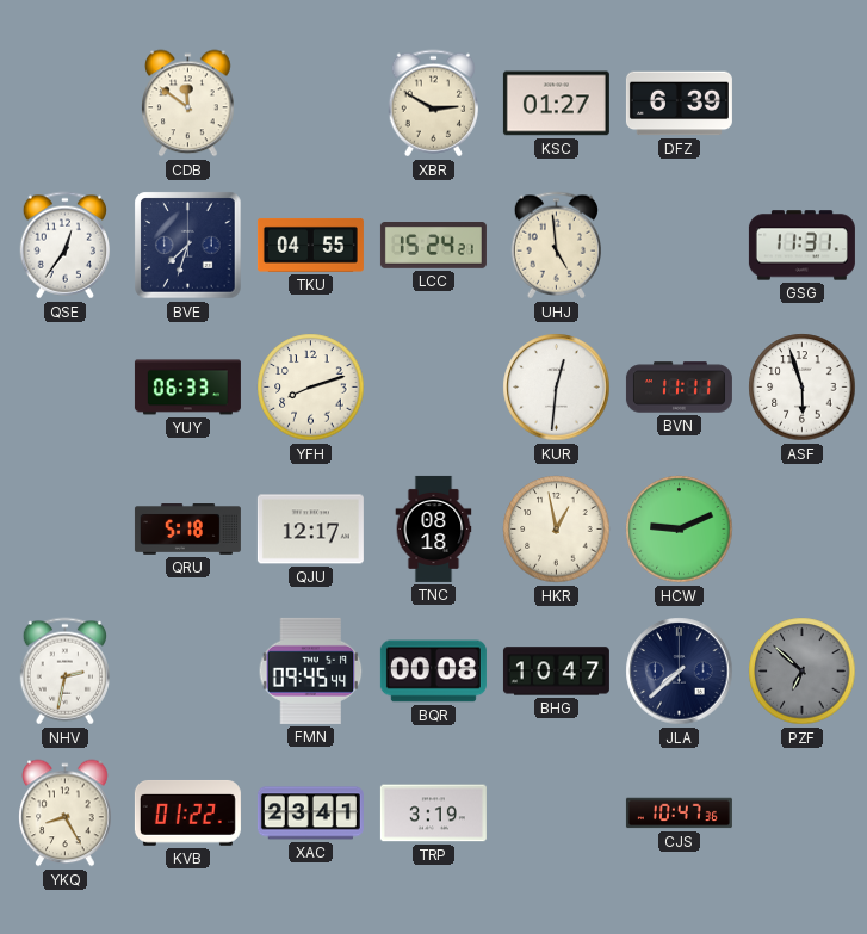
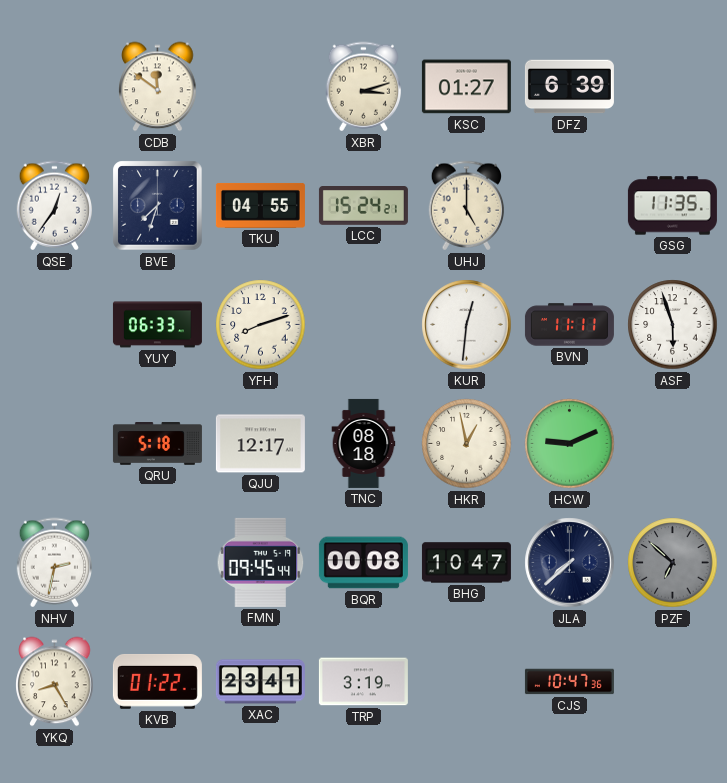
XBR: 2:50 -> 3:12 (363, 87)
UHJ: 4:59 -> 5:00 (466, 206)
GSG: 11:31 -> 11:35 (672, 206)
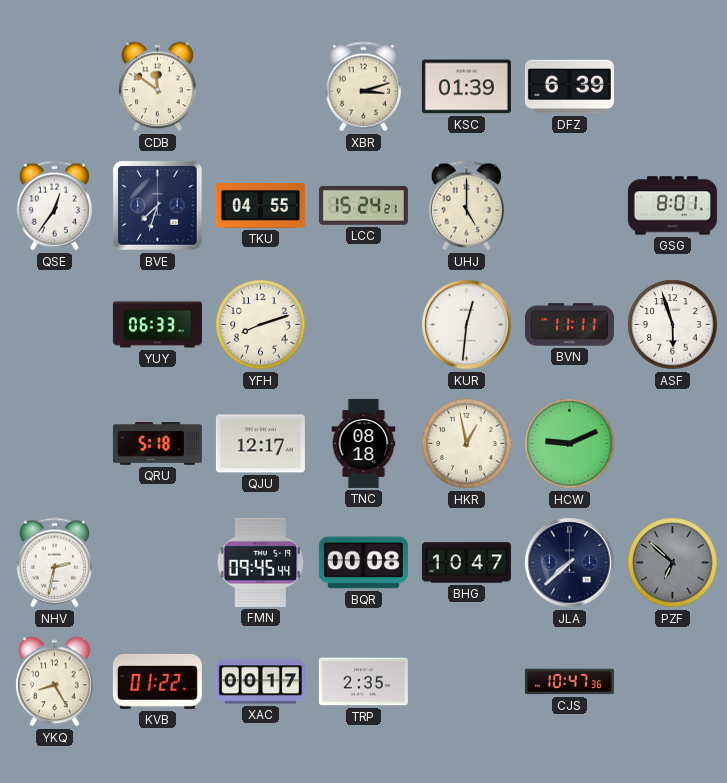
KSC: 01:27 -> 01:39 (466, 87)
GSG: 11:35 -> 8:01 (672, 206)
XAC: 23:41 -> 00:17 (260, 682)
TRP: 3:19 -> 2:35 (363, 682)
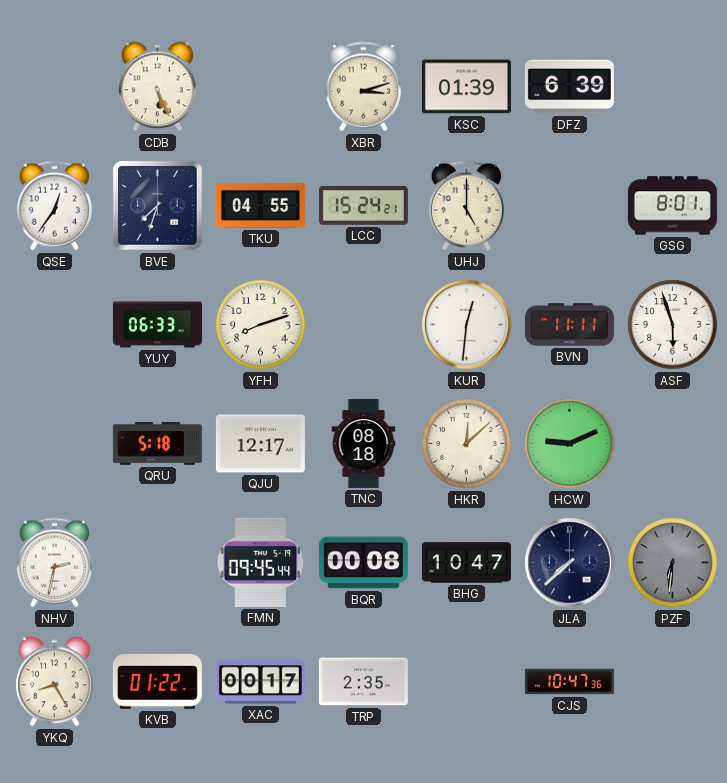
CDB: 11:51 -> 5:26 (158, 87)
HKR: 12:58 -> 12:08 (467, 444)
PZF: 6:52 -> 6:31 (673, 563)
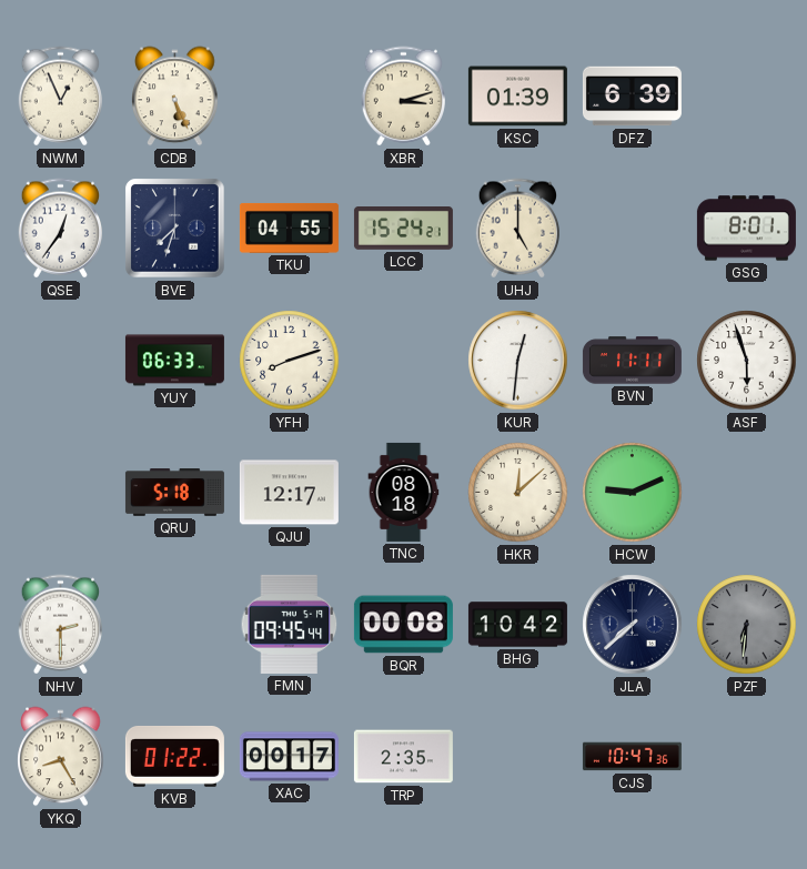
NWM: none -> 12:56 (60, 97)
NHV: 2:32 -> 2:30 (60, 625)
BHG: 10:47 -> 10:42 (517, 625)
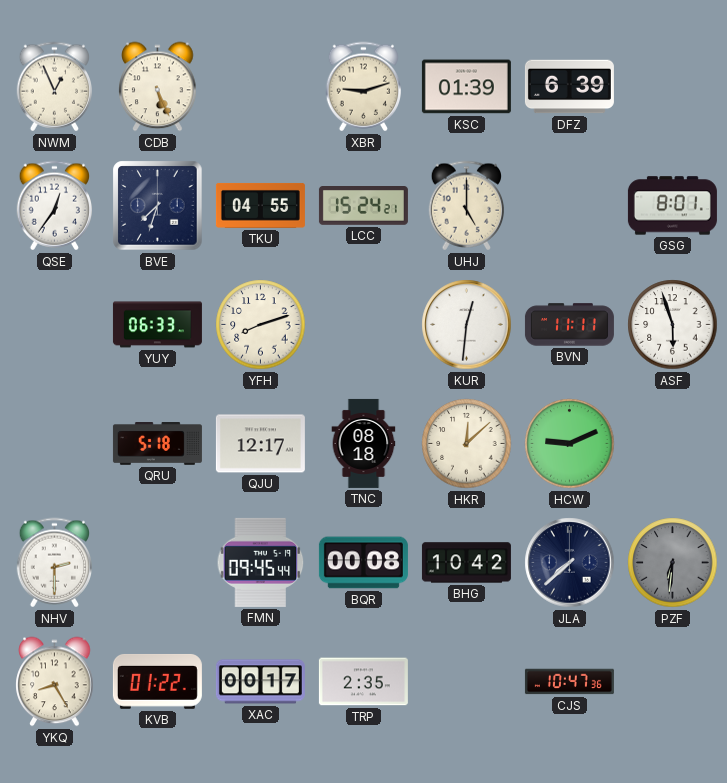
XBR: 3:12 -> 9:12 (363, 87)
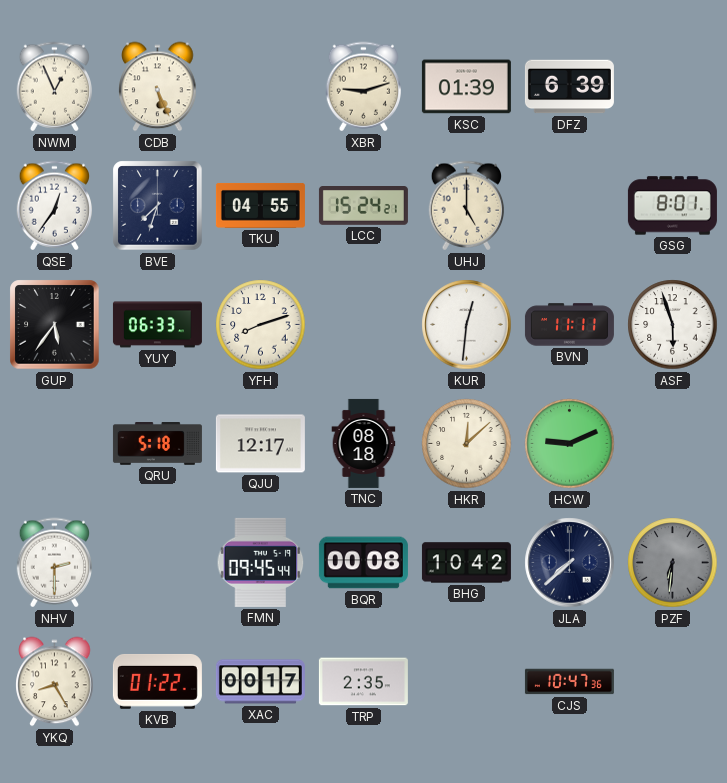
GUP: none -> 5:36 (55, 325)
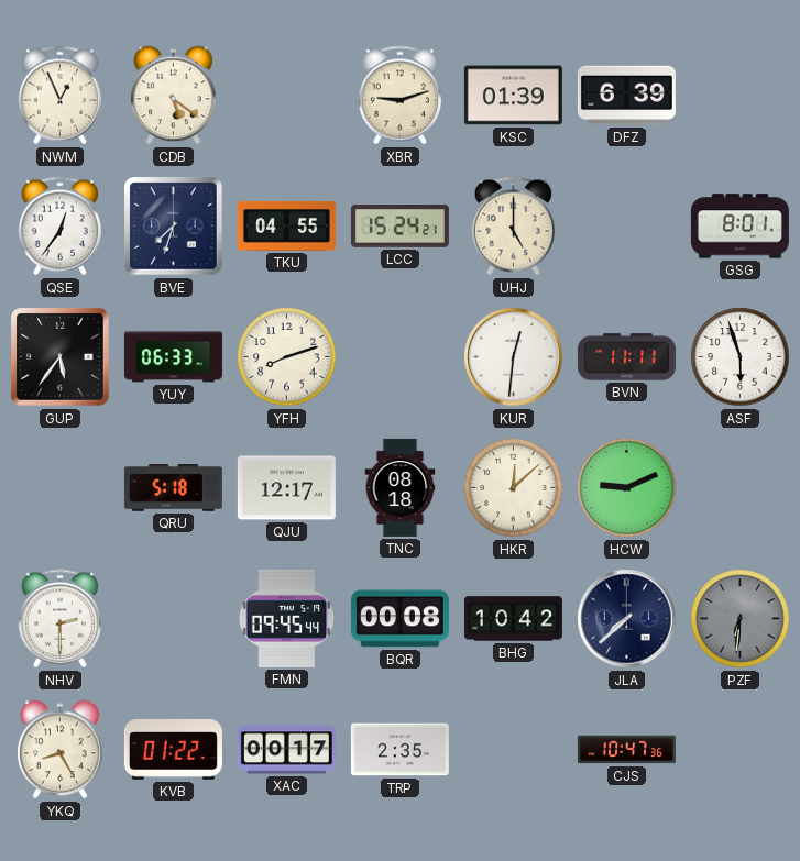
CDB: 5:26 -> 5:21 (174, 96)
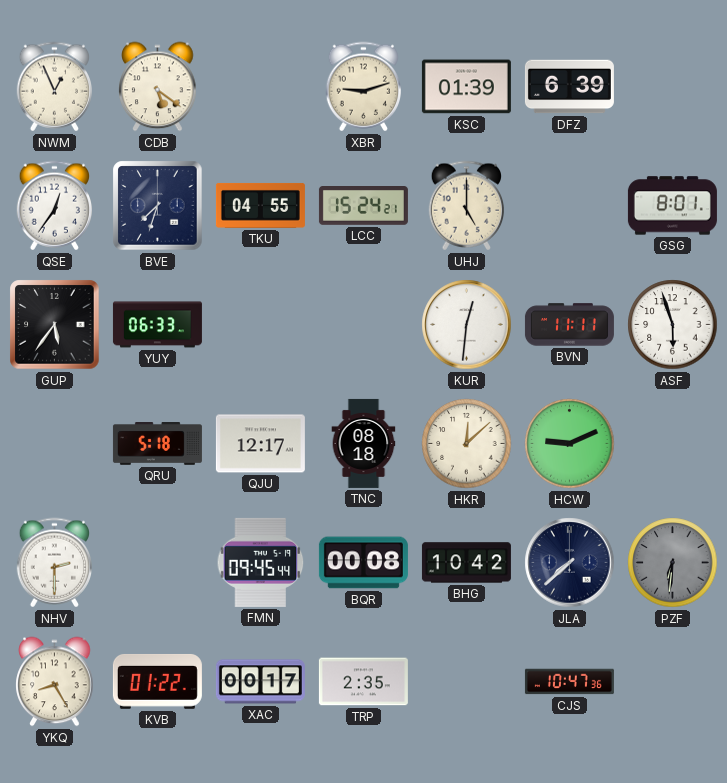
YFH: 8:12 -> none (287, 357)
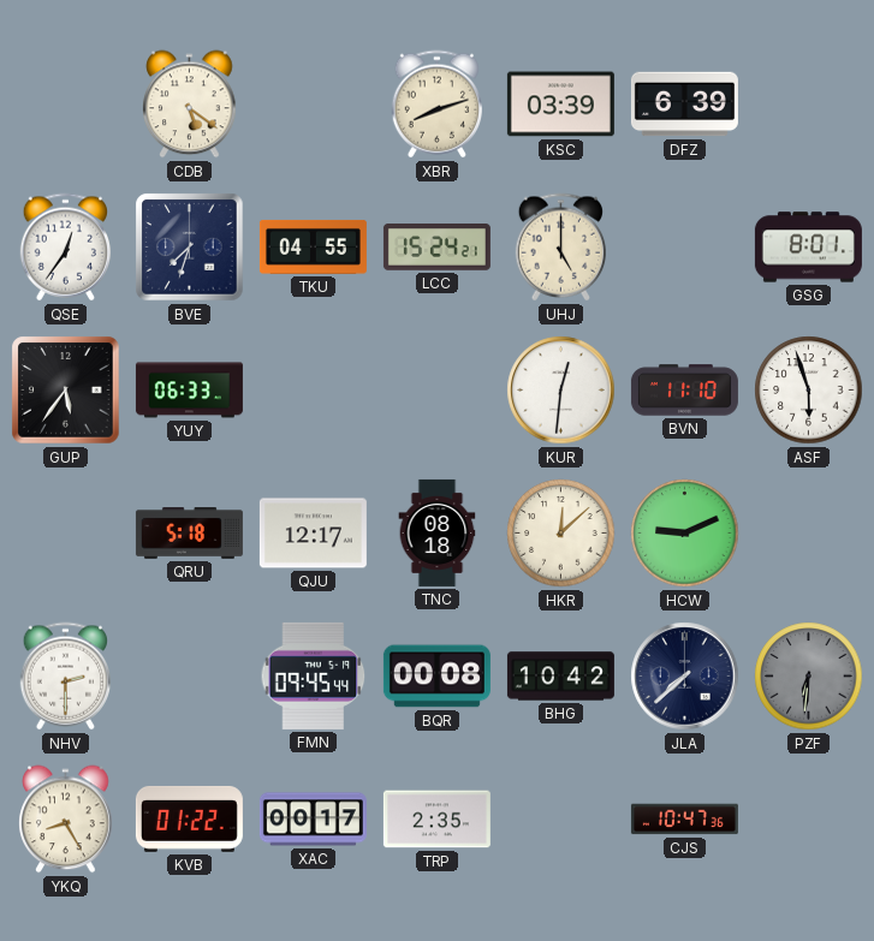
NWM: 12:56 -> none (54, 87)
XBR: 9:12 -> 8:12 (436, 105)
KSC: 01:39 -> 03:39 (560, 105)
BVN: 11:11 -> 11:10 (684, 391)
